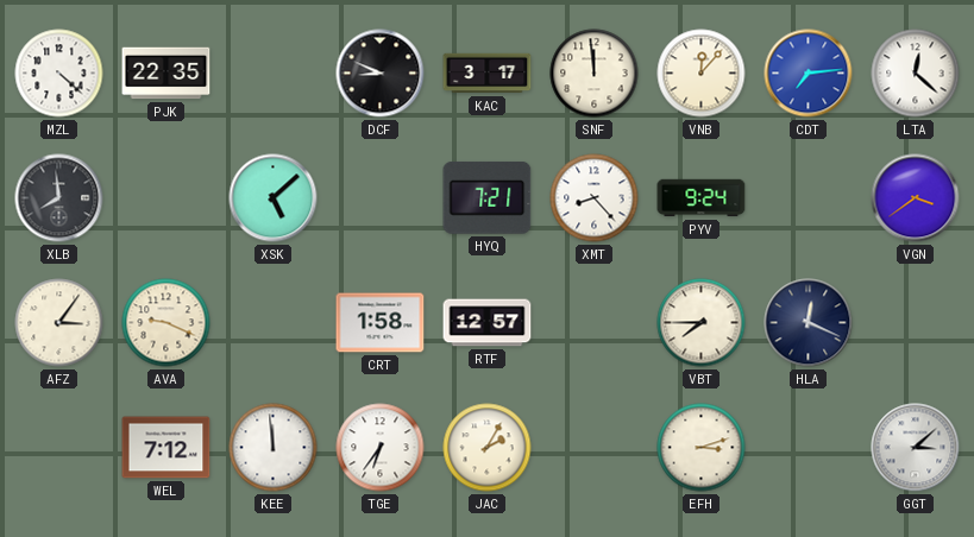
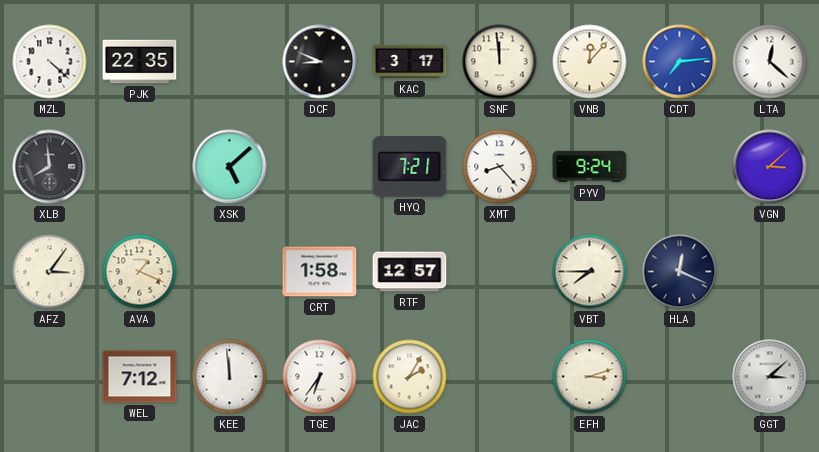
VGN: 3:39 -> 3:08 (770, 167)
AVA: 9:19 -> 1:19 (140, 272)
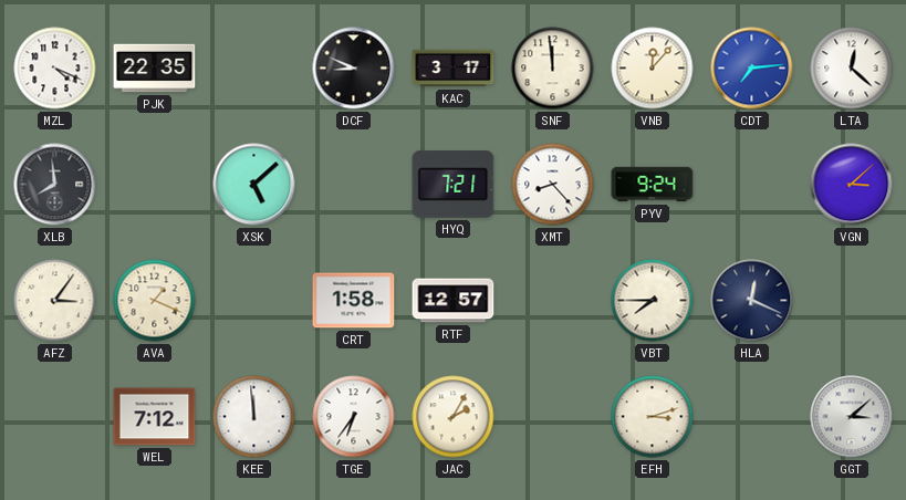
MZL: 4:22 -> 4:19 (55, 69)
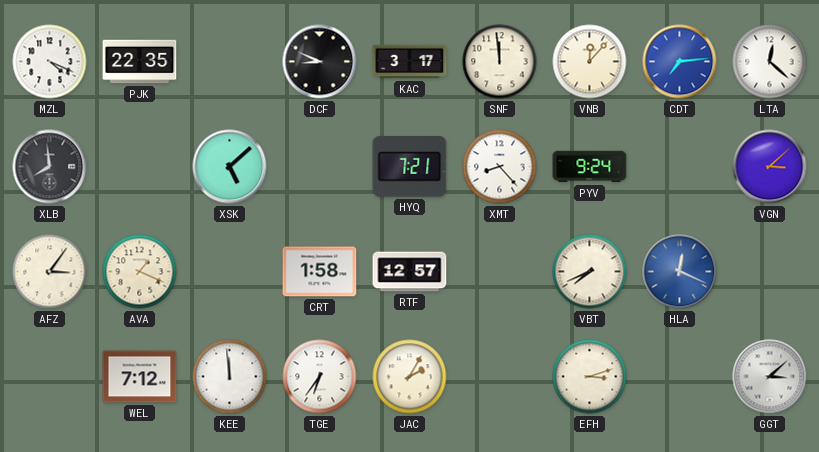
VBT: 7:45 -> 7:41 (590, 272)
HLA dial: navy -> blue (680, 272)
